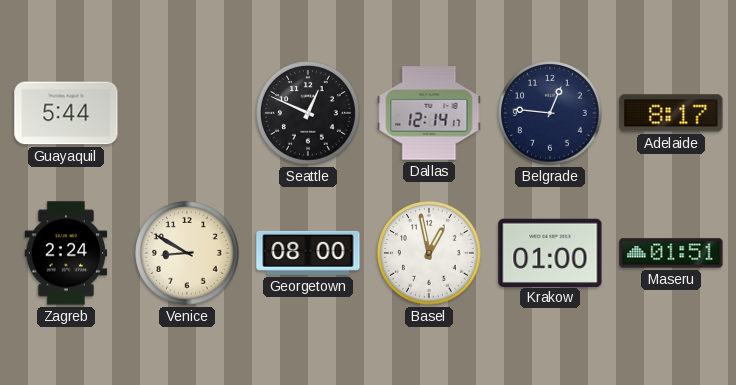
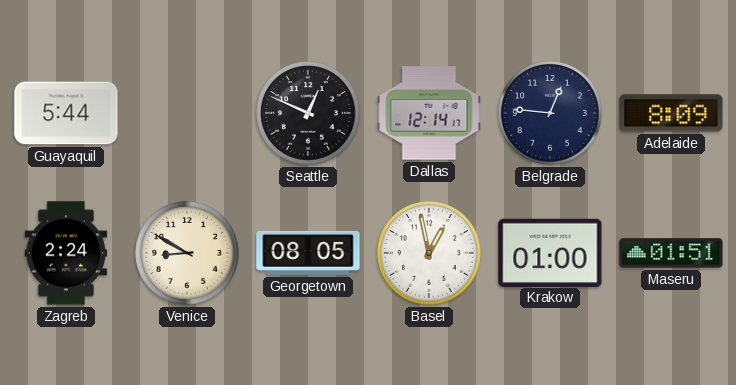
Adelaide: 8:17 -> 8:09 (671, 113)
Georgetown: 08:00 -> 08:05 (308, 253)
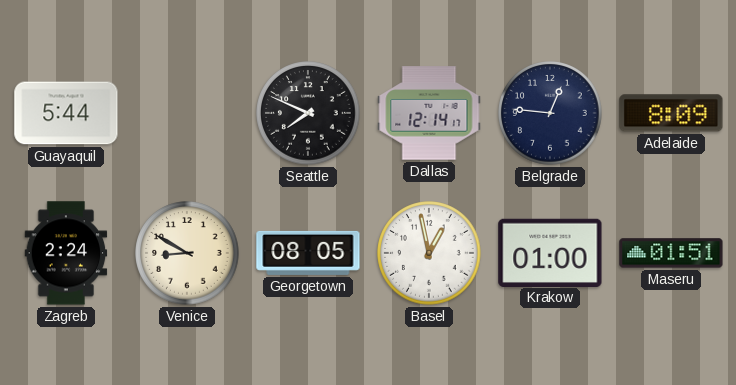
Seattle: 12:49 -> 7:49 (308, 113)
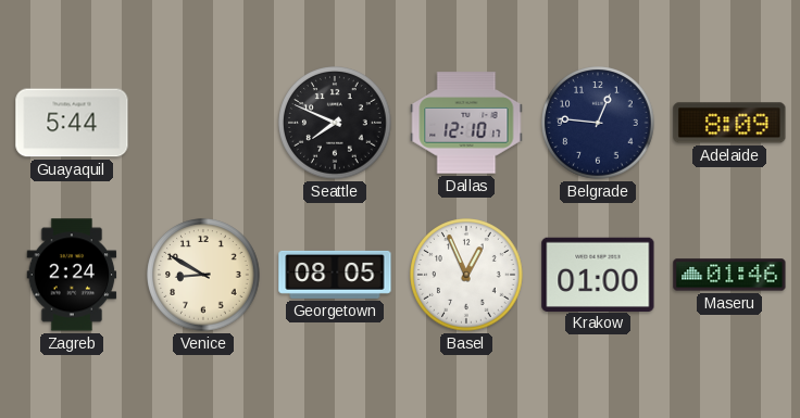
Dallas: 12:14 -> 12:10 (466, 123)
Basel: 12:58 -> 12:56 (466, 275)
Maseru: 01:51 -> 01:46 (729, 275)
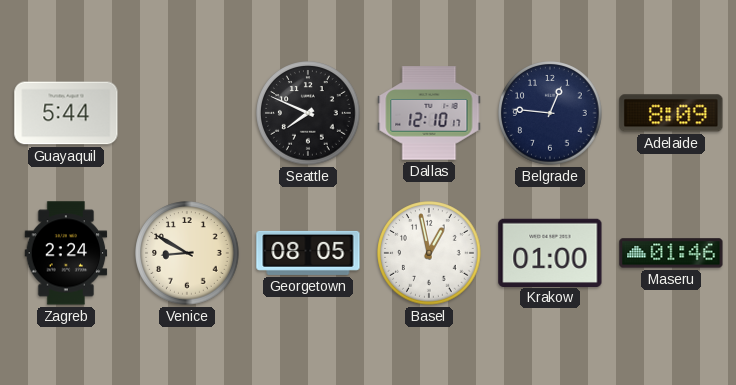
Basel: 12:56 -> 12:58 (429, 253)
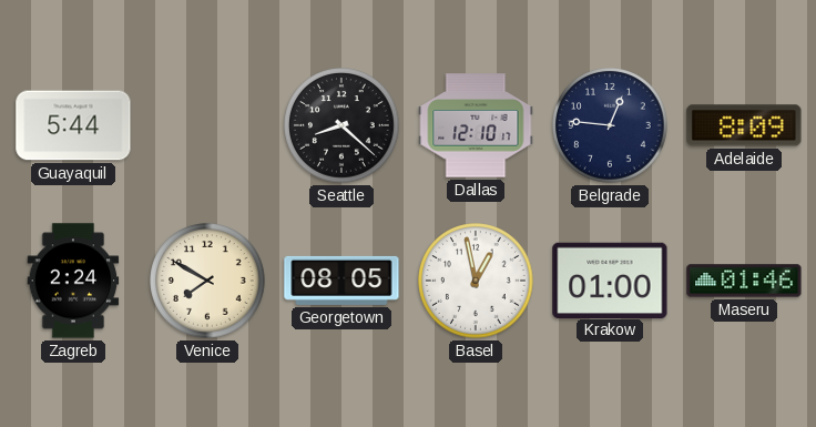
Seattle: 7:49 -> 8:22 (341, 125)
Venice: 8:50 -> 7:50 (207, 281)
